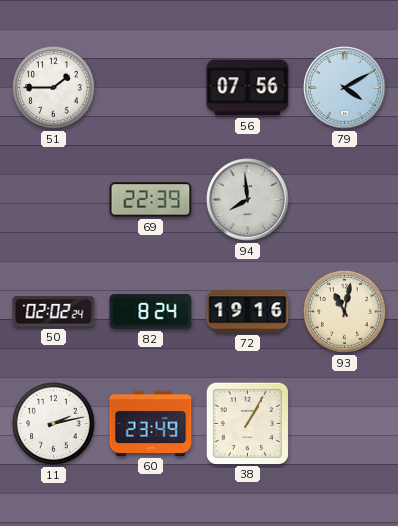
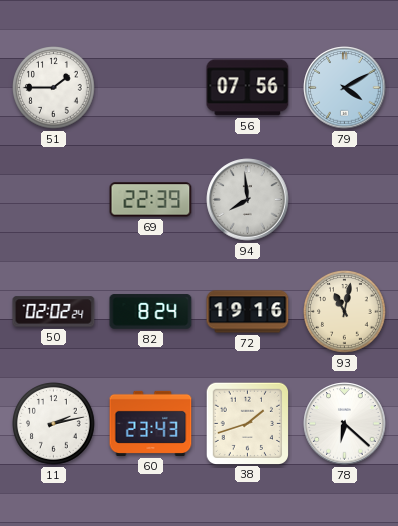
60: 23:49 -> 23:43 (151, 423)
38: 1:05 -> 1:42 (247, 423)
78: none -> 6:22 (345, 424)
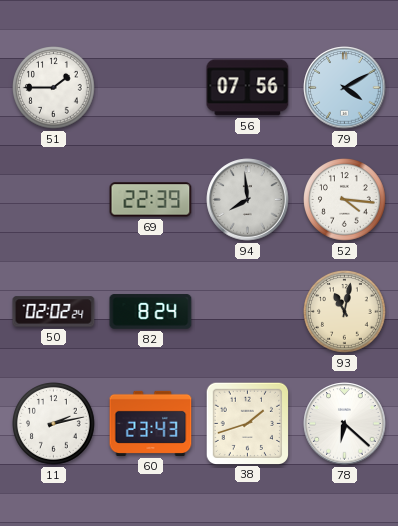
52: none -> 4:16 (345, 200)
72: 19:16 -> none (248, 312)
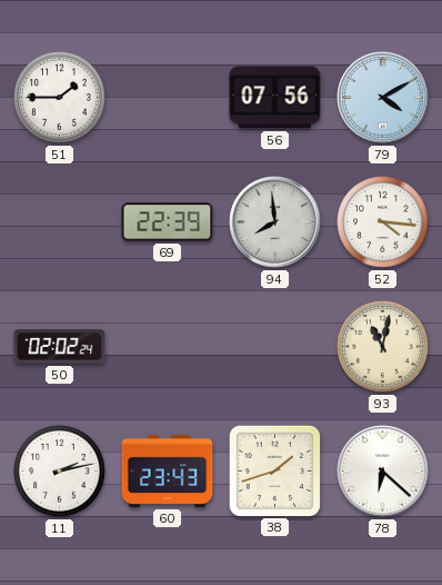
82: 8:24 -> none (151, 312)
